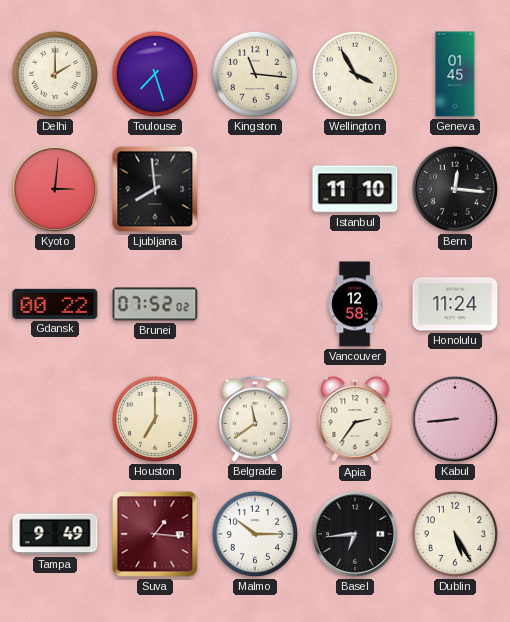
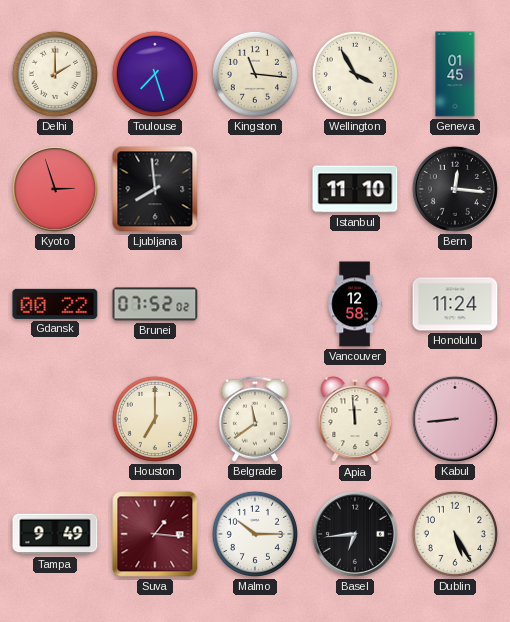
Kyoto: 3:01 -> 2:57 (55, 189)
Apia: 2:36 -> 11:59 (355, 420)
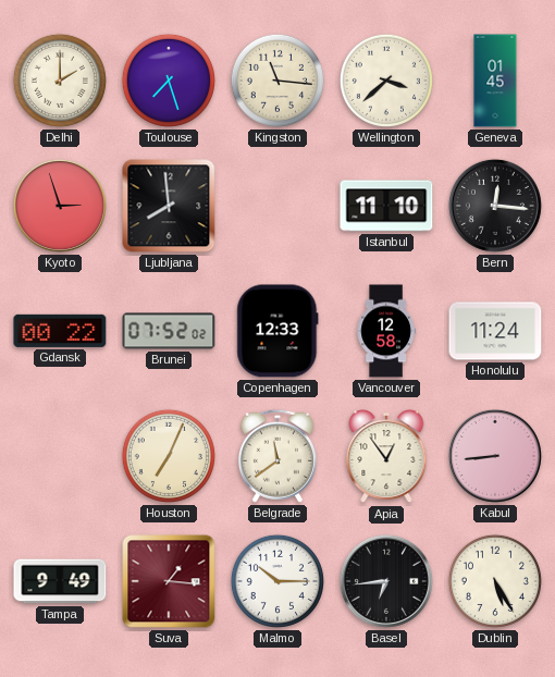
Wellington: 3:55 -> 3:38 (386, 81)
Copenhagen: none -> 12:33 (277, 331)
Houston: 7:00 -> 7:04 (169, 456)
Apia: 11:59 -> 12:54 (386, 457)
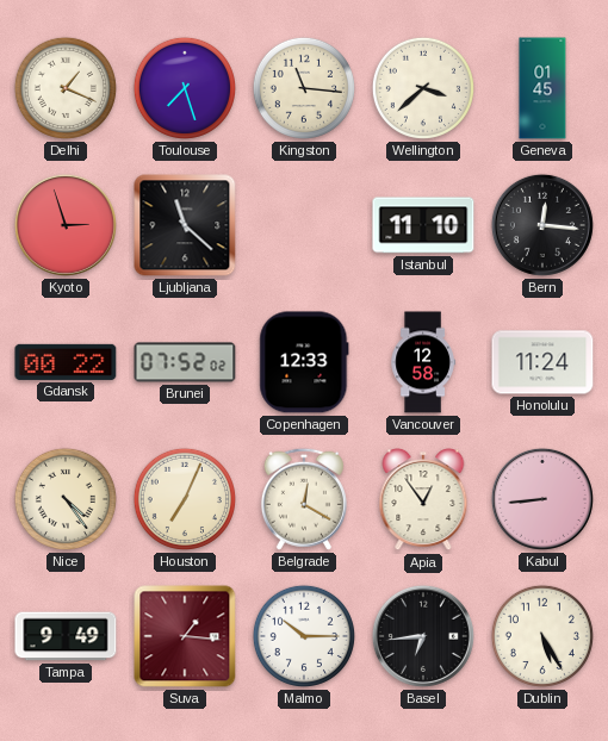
Delhi: 2:00 -> 1:19 (66, 88)
Ljubljana: 7:59 -> 11:22 (185, 225)
Nice: none -> 4:24 (66, 499)
Belgrade: 11:39 -> 12:20 (304, 499)
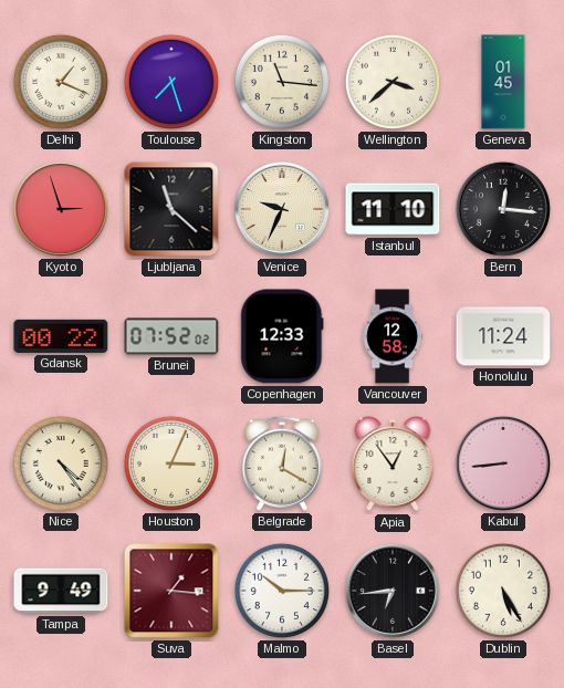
Venice: none -> 9:34 (282, 209)
Houston: 7:04 -> 3:04 (171, 463)
